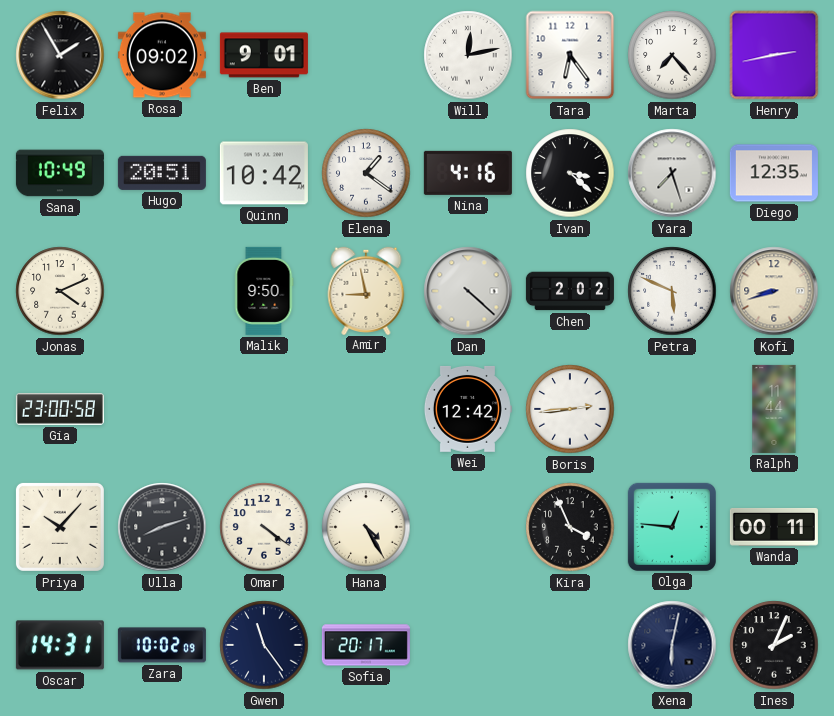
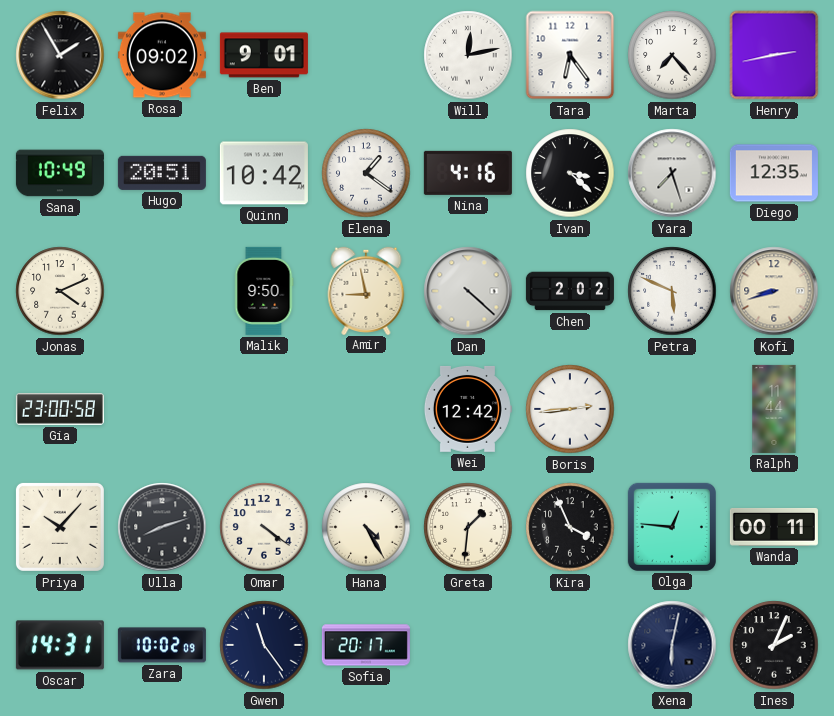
Greta: none -> 1:31 (468, 527)
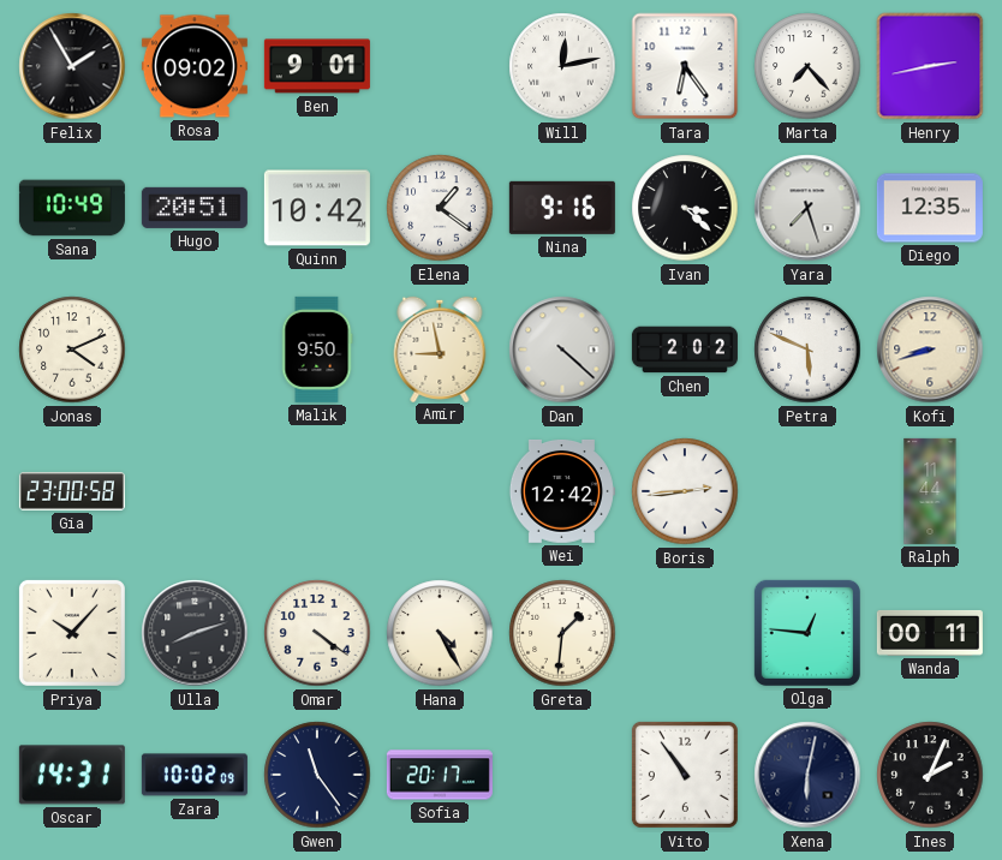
Nina: 4:16 -> 9:16 (562, 208)
Kira: 3:56 -> none (570, 527)
Vito: none -> 10:54 (685, 775)
